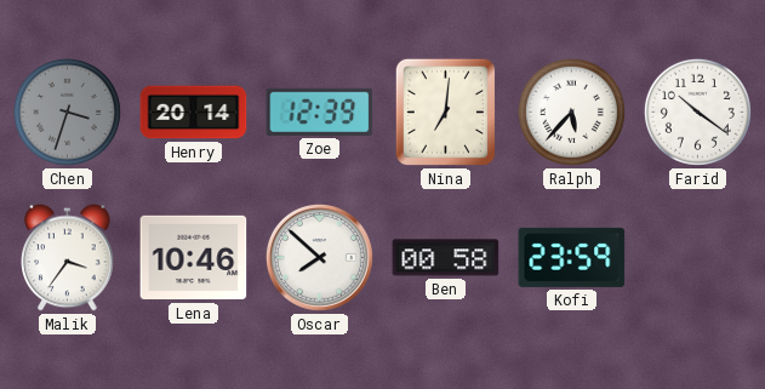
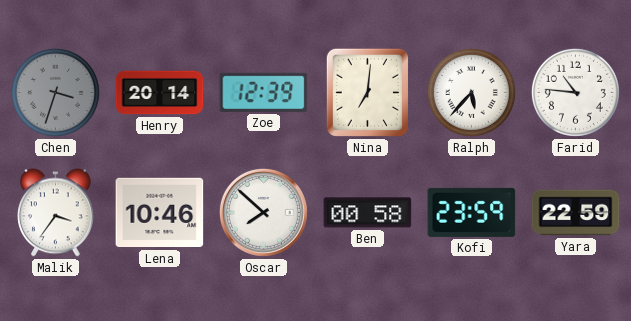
Farid: 10:21 -> 10:46 (575, 92)
Yara: none -> 22:59 (576, 213)
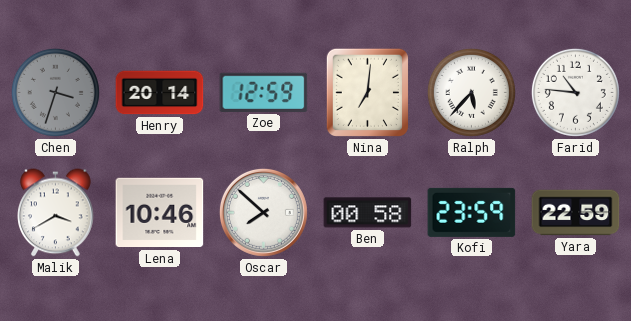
Zoe: 12:39 -> 12:59 (264, 92)
Malik: 3:36 -> 3:40 (56, 213)
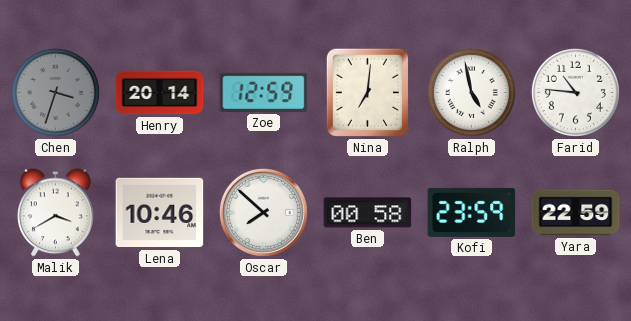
Ralph: 5:37 -> 4:58 (471, 92)
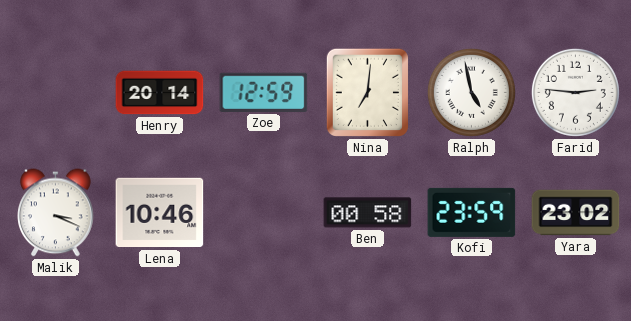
Chen: 3:33 -> none (55, 92)
Farid: 10:46 -> 2:46 (575, 92)
Malik: 3:40 -> 3:19 (56, 213)
Oscar: 7:52 -> none (263, 212)
Yara: 22:59 -> 23:02 (576, 213)
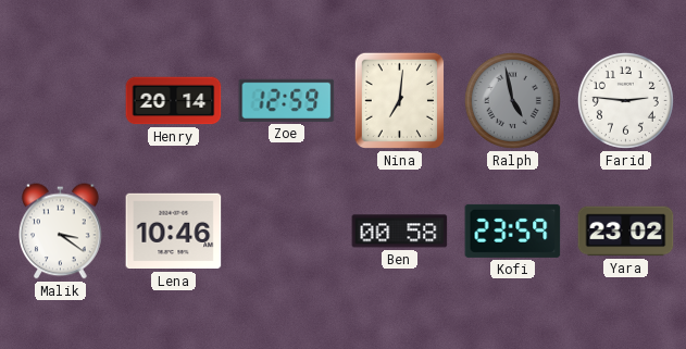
Ralph dial: white -> grey (512, 100)
Malik: 3:19 -> 3:21 (61, 232)
